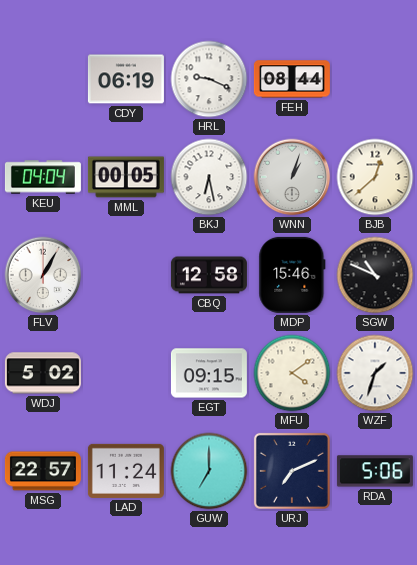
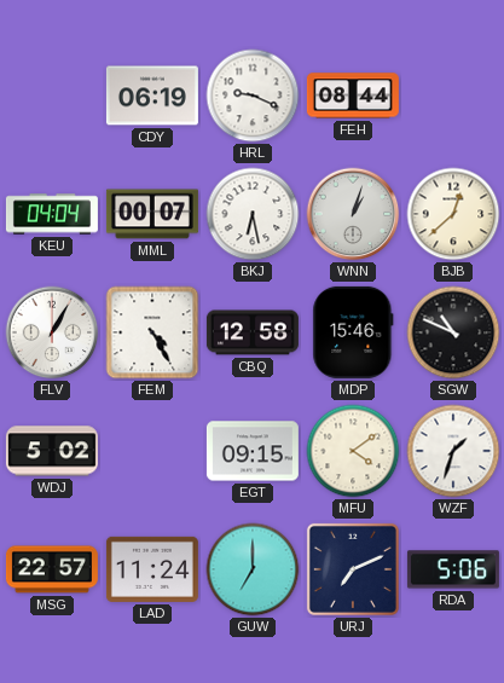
MML: 00:05 -> 00:07 (152, 214)
FEM: none -> 4:25 (152, 332)
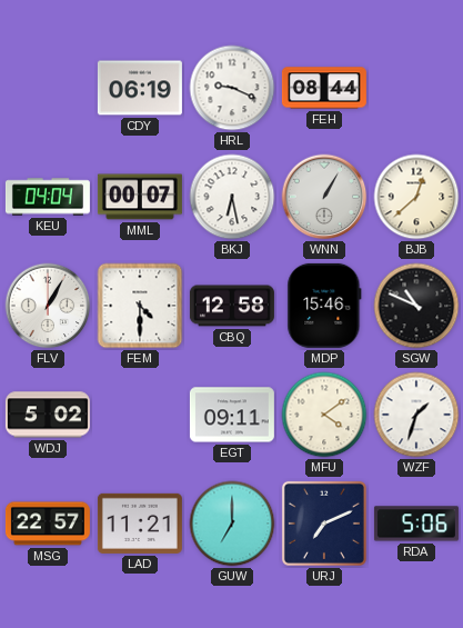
WNN: 1:03 -> 1:05 (324, 197)
FEM: 4:25 -> 4:30 (140, 306)
EGT: 09:15 -> 09:11 (232, 415)
LAD: 11:24 -> 11:21 (140, 524)
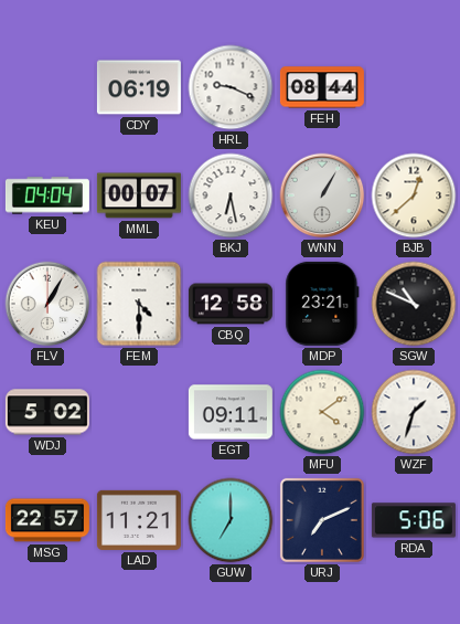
MDP: 15:46 -> 23:21 (322, 304)
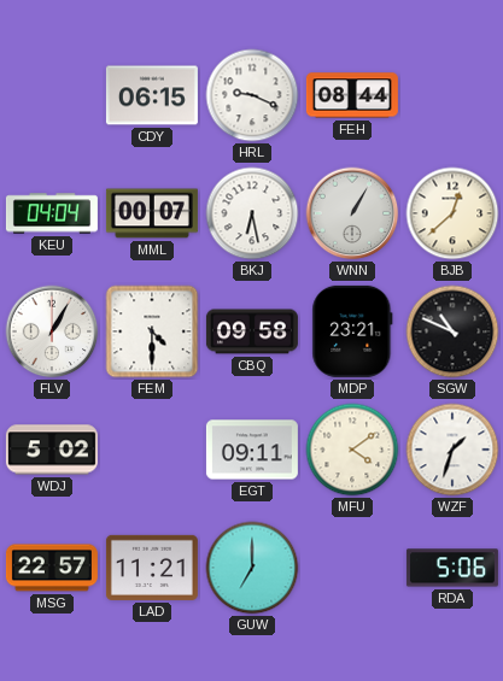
CDY: 06:19 -> 06:15 (152, 95)
CBQ: 12:58 -> 09:58 (252, 331)
URJ: 7:11 -> none (322, 520)
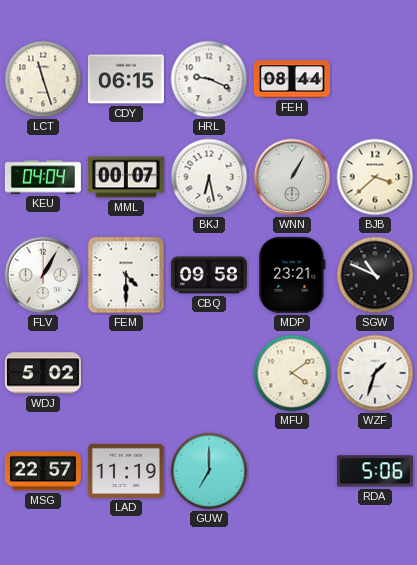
LCT: none -> 11:27 (43, 79)
BJB: 12:38 -> 3:38 (375, 177)
EGT: 09:11 -> none (252, 450)
LAD: 11:21 -> 11:19 (126, 471)
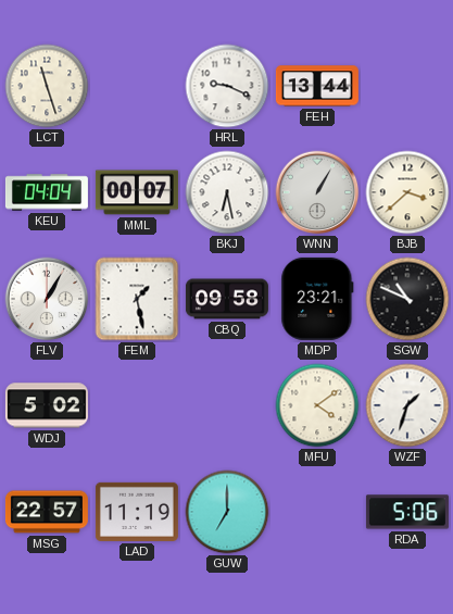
CDY: 06:15 -> none (126, 79)
FEH: 08:44 -> 13:44 (317, 86)
FEM: 4:30 -> 1:28 (137, 299)
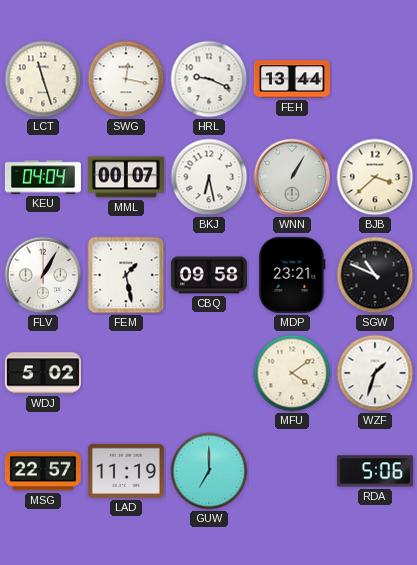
SWG: none -> 12:17 (126, 79)
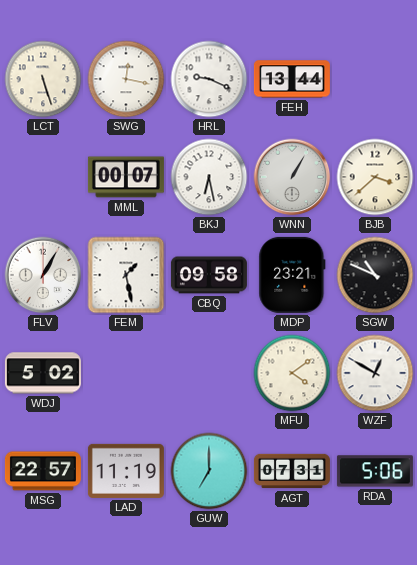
LCT: 11:27 -> 5:27 (43, 79)
KEU: 04:04 -> none (43, 177)
WZF: 1:33 -> 12:50 (375, 373)
AGT: none -> 07:31 (292, 471)
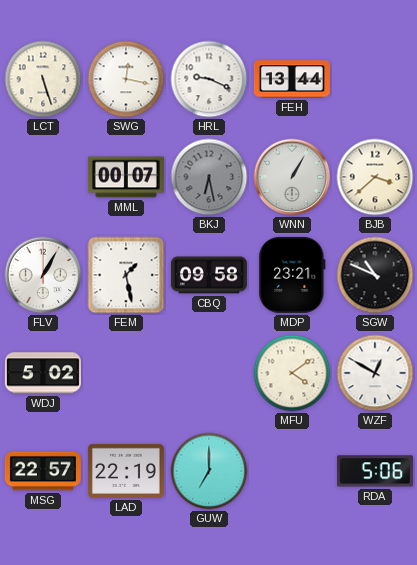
BKJ dial: white -> grey (209, 177)
LAD: 11:19 -> 22:19 (126, 471)
AGT: 07:31 -> none (292, 471)
